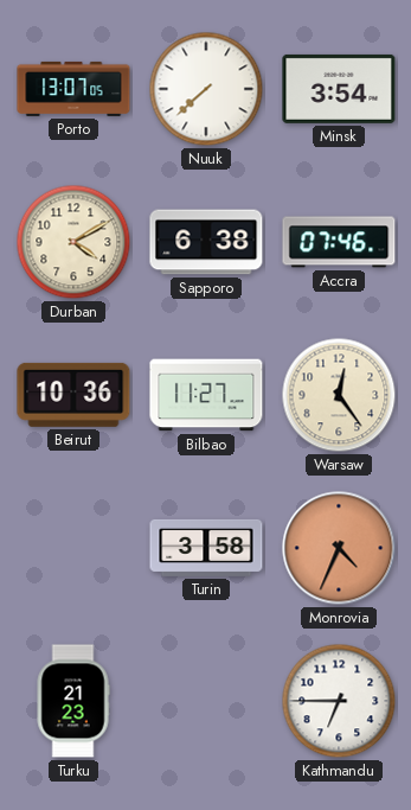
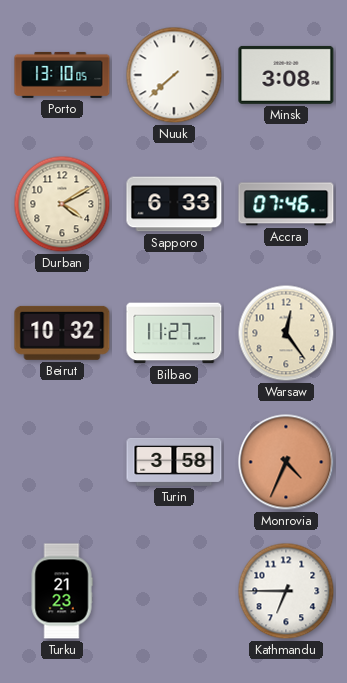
Porto: 13:07 -> 13:10 (62, 75)
Minsk: 3:54 -> 3:08 (286, 75)
Sapporo: 6:38 -> 6:33 (174, 204)
Beirut: 10:36 -> 10:32 (62, 333)
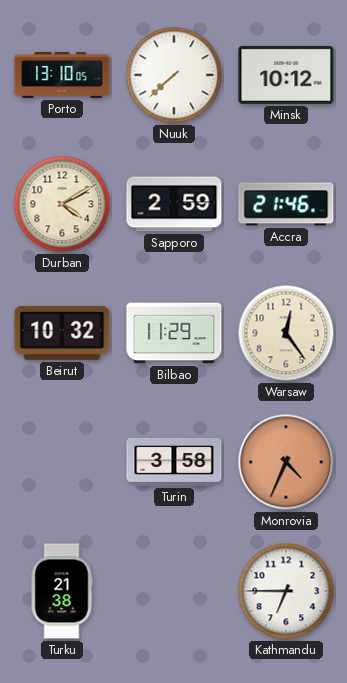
Minsk: 3:08 -> 10:12 (286, 75)
Sapporo: 6:33 -> 2:59 (174, 204)
Accra: 07:46 -> 21:46 (286, 204)
Bilbao: 11:27 -> 11:29 (174, 333)
Turku: 21:23 -> 21:38 (62, 591)
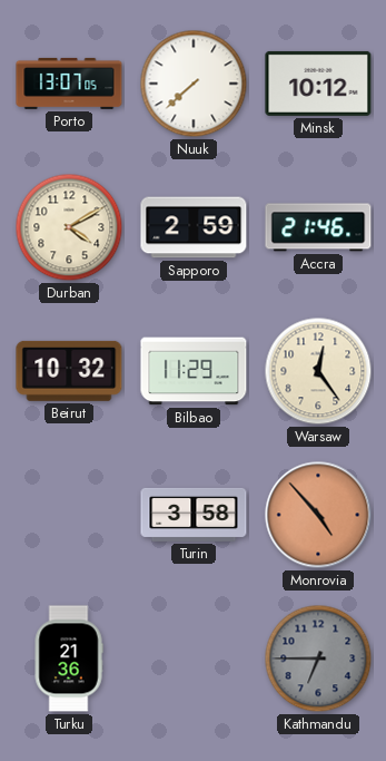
Porto: 13:10 -> 13:07 (69, 84)
Monrovia: 4:34 -> 4:53 (318, 515)
Turku: 21:38 -> 21:36 (69, 658)
Kathmandu dial: white -> grey (318, 658)
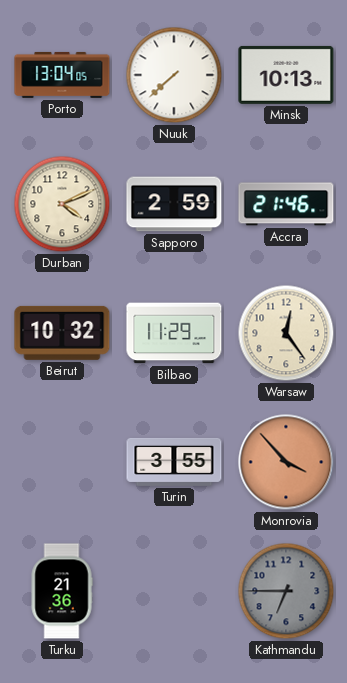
Porto: 13:07 -> 13:04 (62, 75)
Minsk: 10:12 -> 10:13 (286, 75)
Durban: 4:10 -> 4:11 (62, 204)
Turin: 3:58 -> 3:55 (174, 462)
Monrovia: 4:53 -> 3:53 (286, 462)
